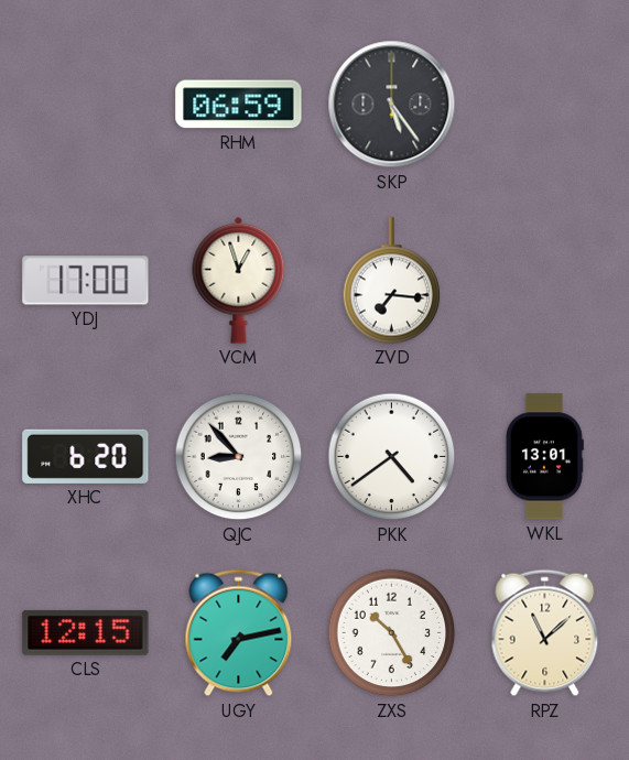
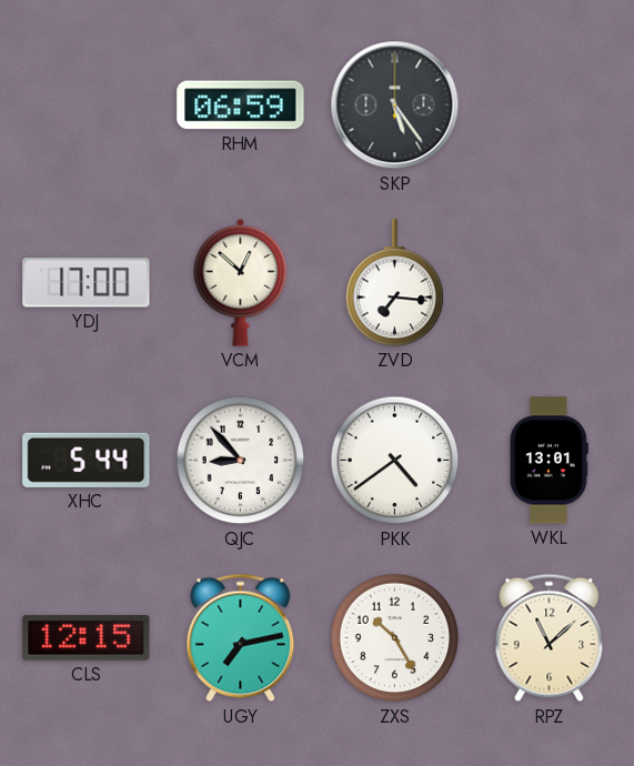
VCM: 12:57 -> 12:52 (241, 282)
XHC: 6:20 -> 5:44 (87, 460)
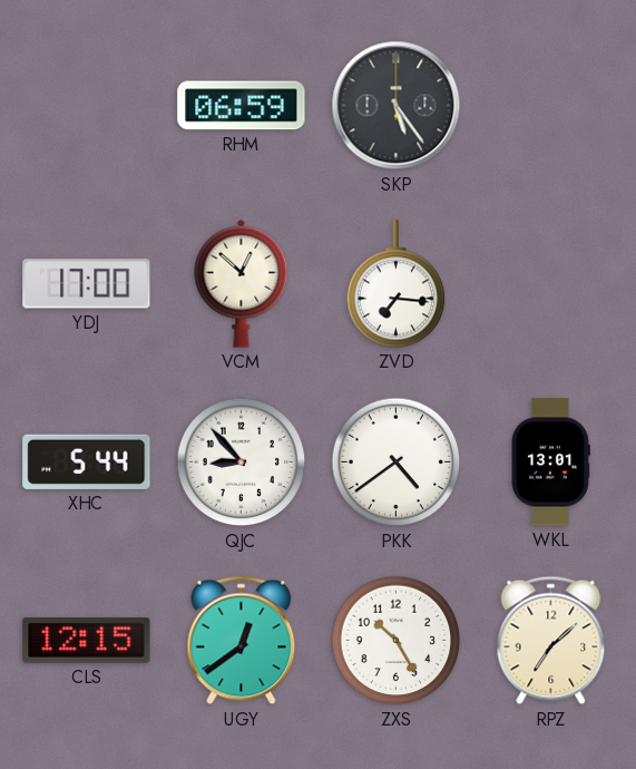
UGY: 7:13 -> 12:39 (242, 641)
RPZ: 11:08 -> 7:08 (551, 641)
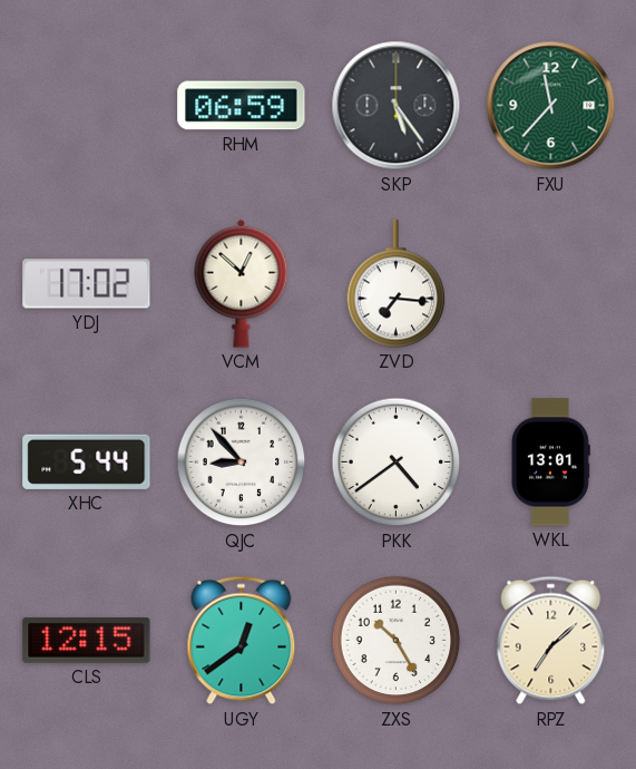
FXU: none -> 11:37 (551, 106)
YDJ: 17:00 -> 17:02 (87, 284)
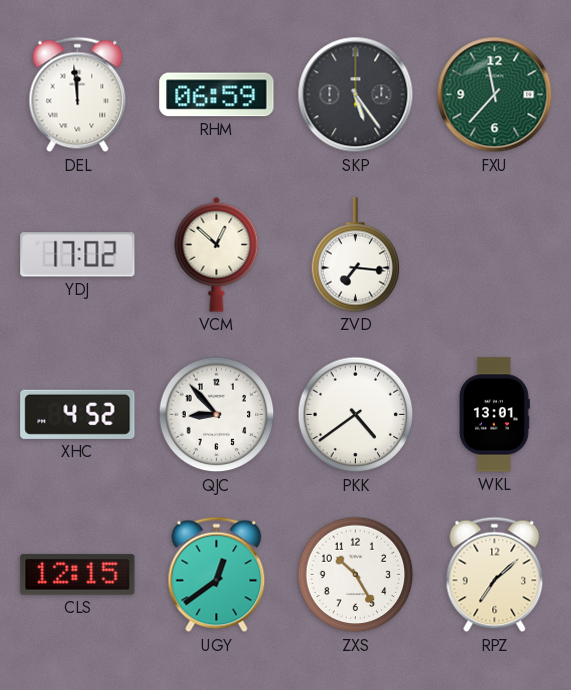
DEL: none -> 11:59 (78, 95)
XHC: 5:44 -> 4:52 (78, 414)
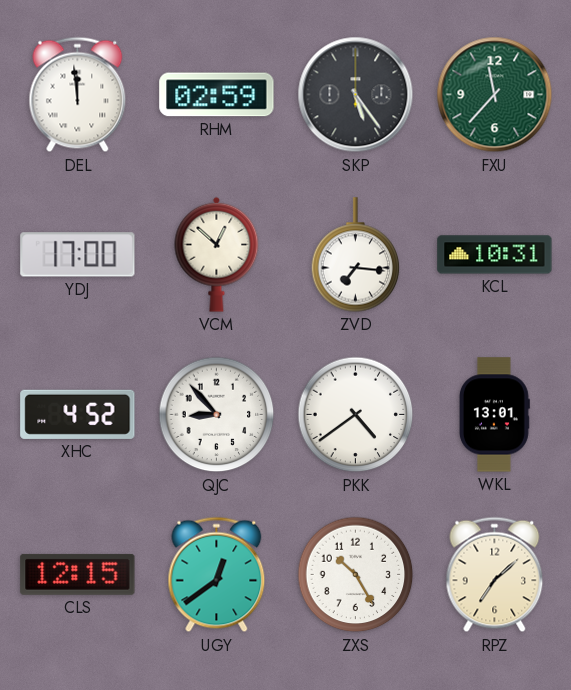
RHM: 06:59 -> 02:59 (217, 95)
YDJ: 17:02 -> 17:00 (78, 255)
KCL: none -> 10:31 (495, 255)
